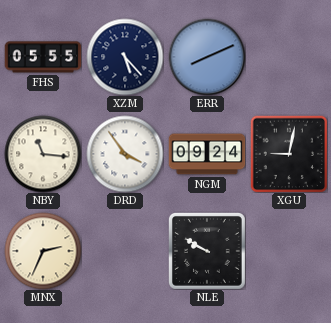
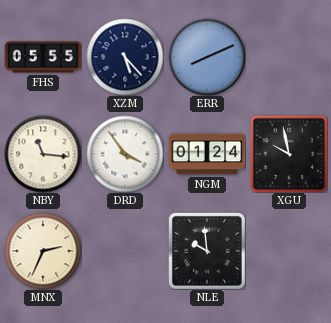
NGM: 09:24 -> 01:24 (207, 154)
XGU: 9:02 -> 9:58 (289, 154)
NLE: 9:50 -> 9:59 (207, 251)
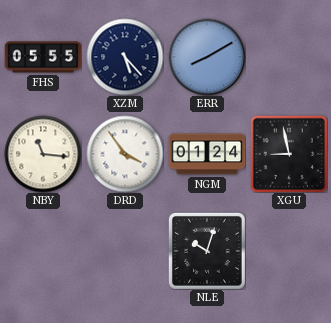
ERR: 8:11 -> 8:10 (207, 57)
XGU: 9:58 -> 8:58 (289, 154)
MNX: 2:34 -> none (43, 251)
NLE: 9:59 -> 10:03 (207, 251)
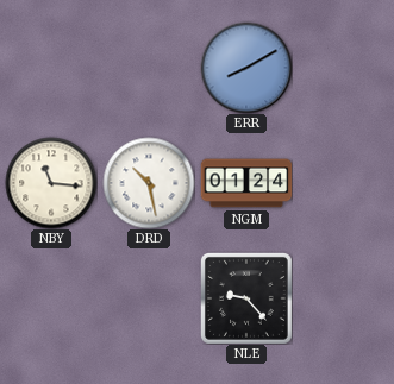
FHS: 05:55 -> none (43, 57)
XZM: 5:23 -> none (125, 57)
DRD: 3:54 -> 10:28 (149, 183)
XGU: 8:58 -> none (289, 154)
NLE: 10:03 -> 9:23 (246, 298)
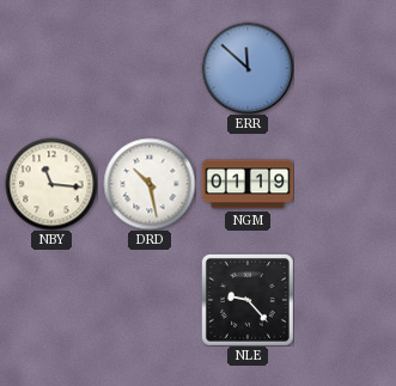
ERR: 8:10 -> 11:52 (248, 68)
NGM: 01:24 -> 01:19 (248, 184)
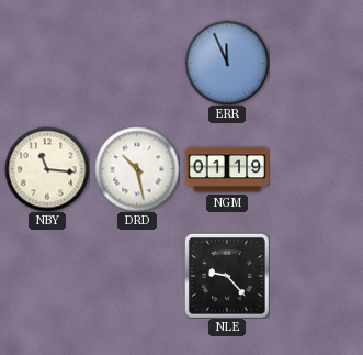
ERR: 11:52 -> 11:56 (227, 63)
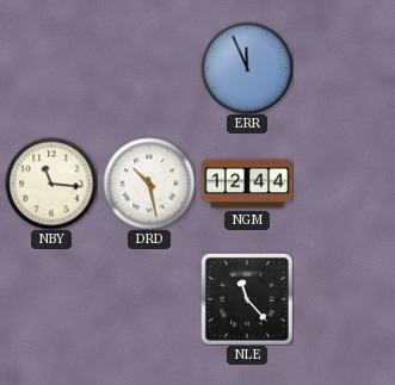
NGM: 01:19 -> 12:44 (247, 184)
NLE: 9:23 -> 11:23 (247, 299)
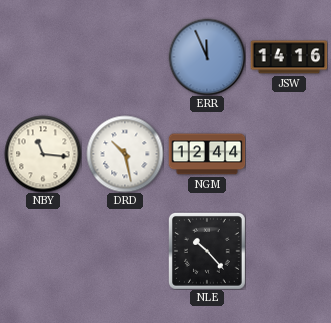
JSW: none -> 14:16 (289, 57)
NLE: 11:23 -> 10:23 (207, 251)
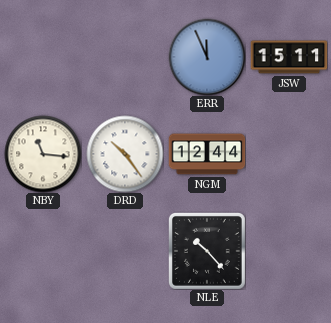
JSW: 14:16 -> 15:11 (289, 57)
DRD: 10:28 -> 10:24 (125, 154)
